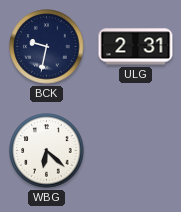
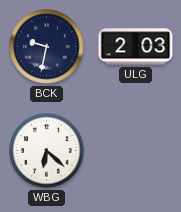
ULG: 2:31 -> 2:03 (136, 47)
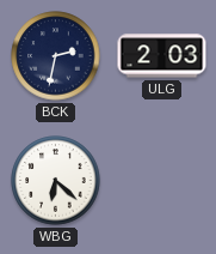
BCK: 9:32 -> 2:32 (56, 56)
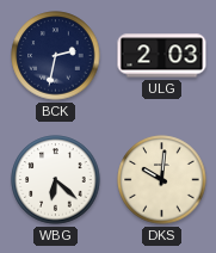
DKS: none -> 10:01 (162, 180)
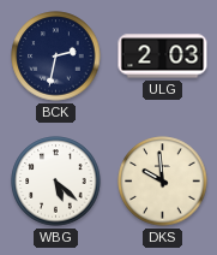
WBG: 6:22 -> 5:22 (56, 182)
DKS: 10:01 -> 9:59 (163, 182)
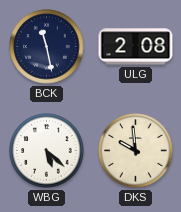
BCK: 2:32 -> 11:28 (47, 47)
ULG: 2:03 -> 2:08 (136, 47)
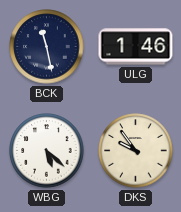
ULG: 2:08 -> 1:46 (136, 47)
DKS: 9:59 -> 9:54 (136, 151)
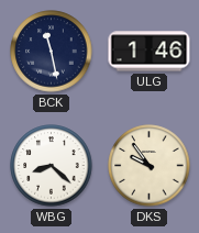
WBG: 5:22 -> 8:22 (52, 166)
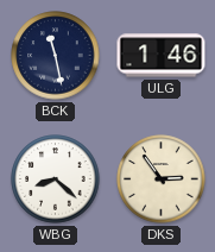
DKS: 9:54 -> 2:54 (162, 179)
